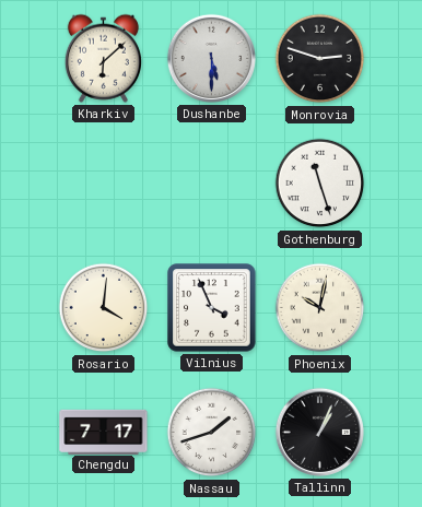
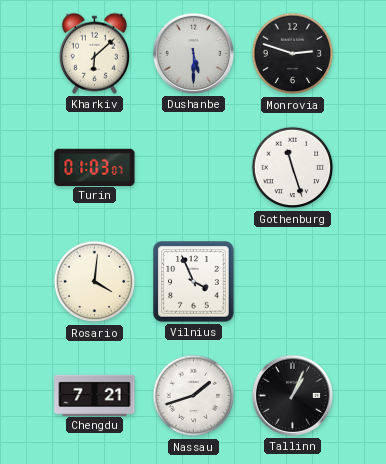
Turin: none -> 01:03 (95, 167)
Phoenix: 10:02 -> none (320, 308)
Chengdu: 7:17 -> 7:21 (95, 395)
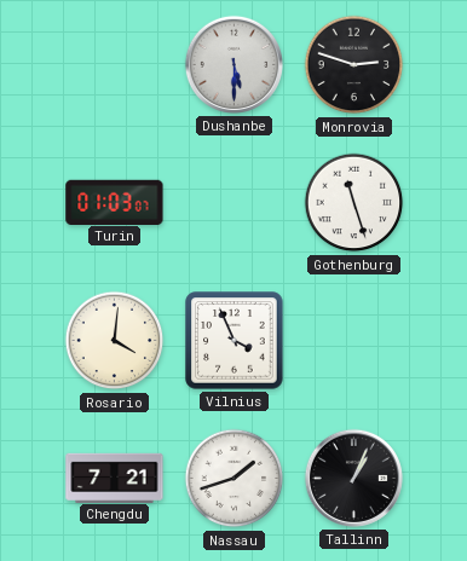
Kharkiv: 6:08 -> none (94, 53)
